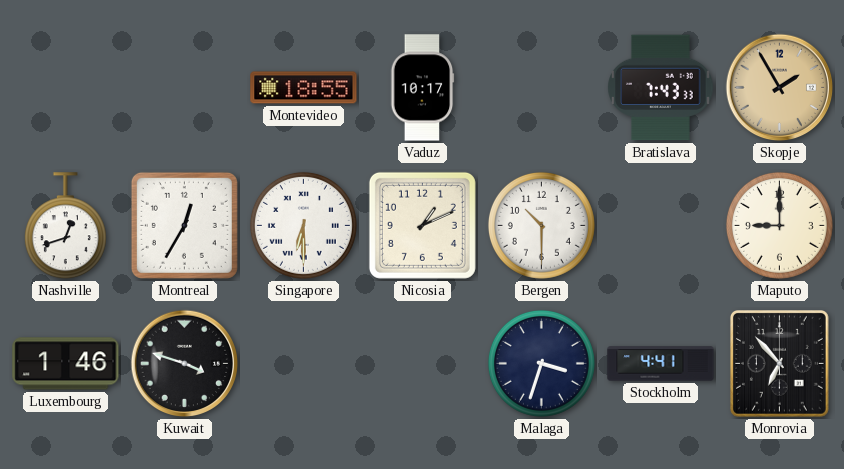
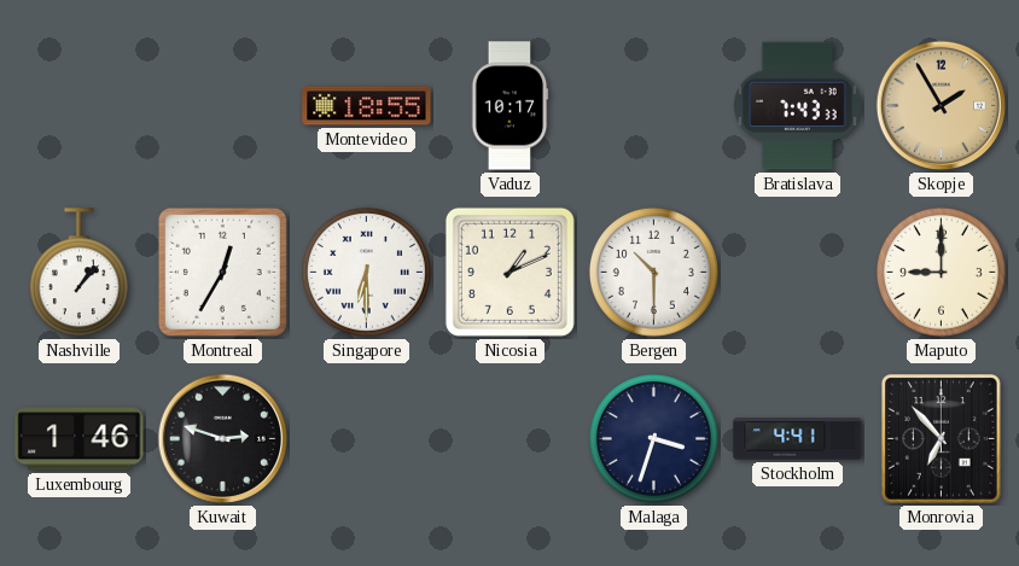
Nashville: 12:42 -> 1:07 (78, 273)
Kuwait: 3:48 -> 2:48 (223, 439)
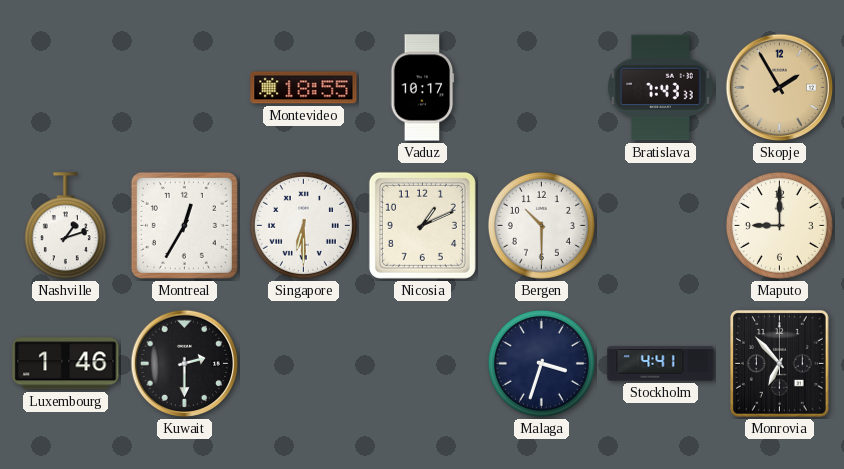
Nashville: 1:07 -> 1:12 (65, 226)
Kuwait: 2:48 -> 2:30 (185, 364)
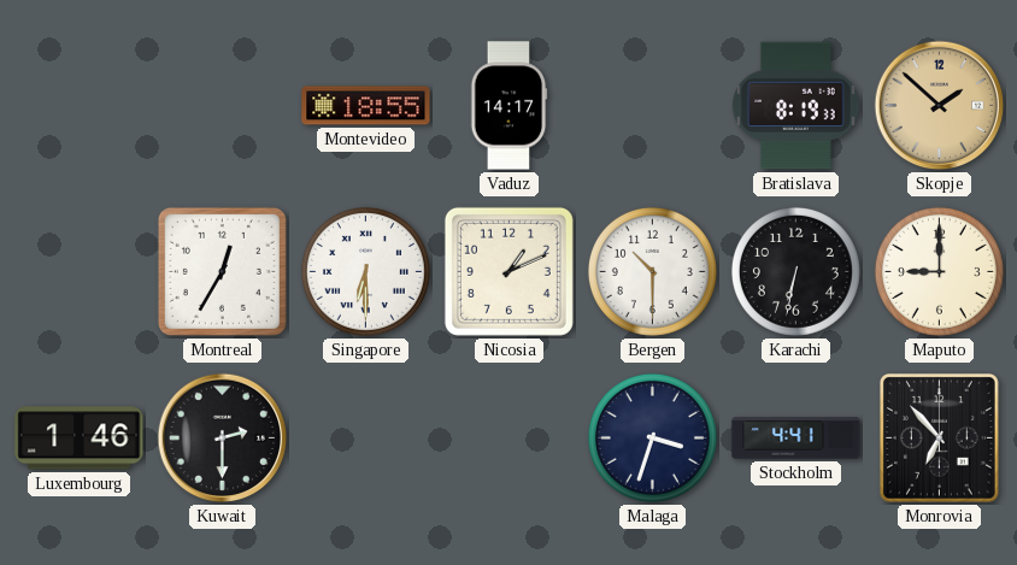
Vaduz: 10:17 -> 14:17 (508, 106)
Bratislava: 7:43 -> 8:19 (796, 106)
Skopje: 1:55 -> 1:52 (940, 106)
Nashville: 1:12 -> none (65, 226)
Karachi: none -> 6:32 (795, 271)
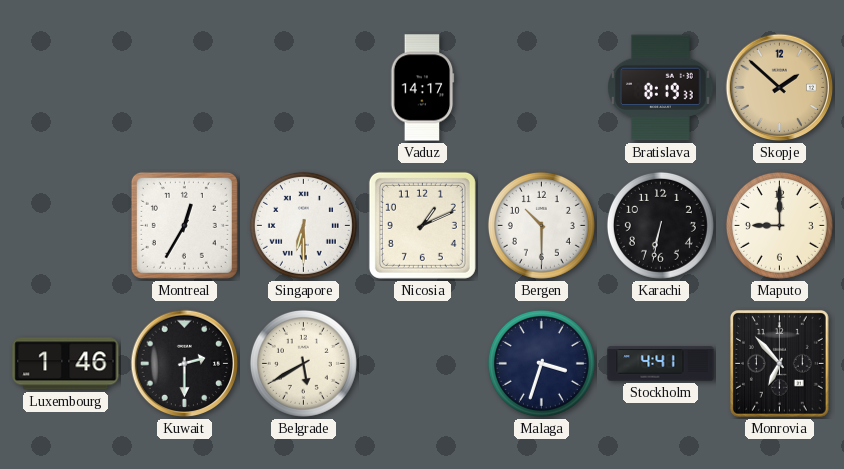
Montevideo: 18:55 -> none (366, 106)
Belgrade: none -> 5:40 (303, 363)
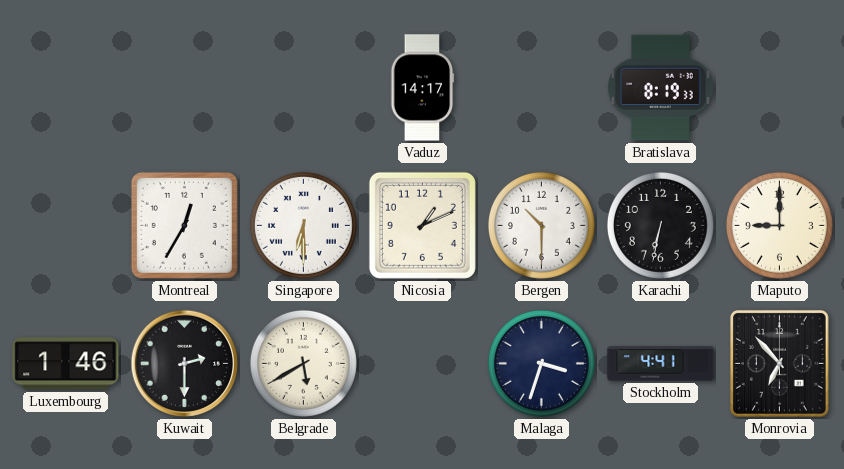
Skopje: 1:52 -> none (780, 88)
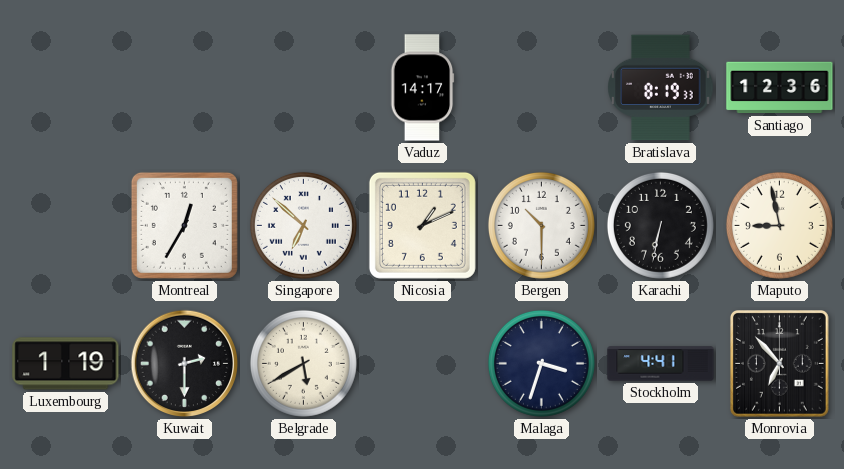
Santiago: none -> 12:36 (780, 88)
Singapore: 6:30 -> 6:52 (303, 225)
Maputo: 9:00 -> 8:58 (779, 225)
Luxembourg: 1:46 -> 1:19 (66, 364)
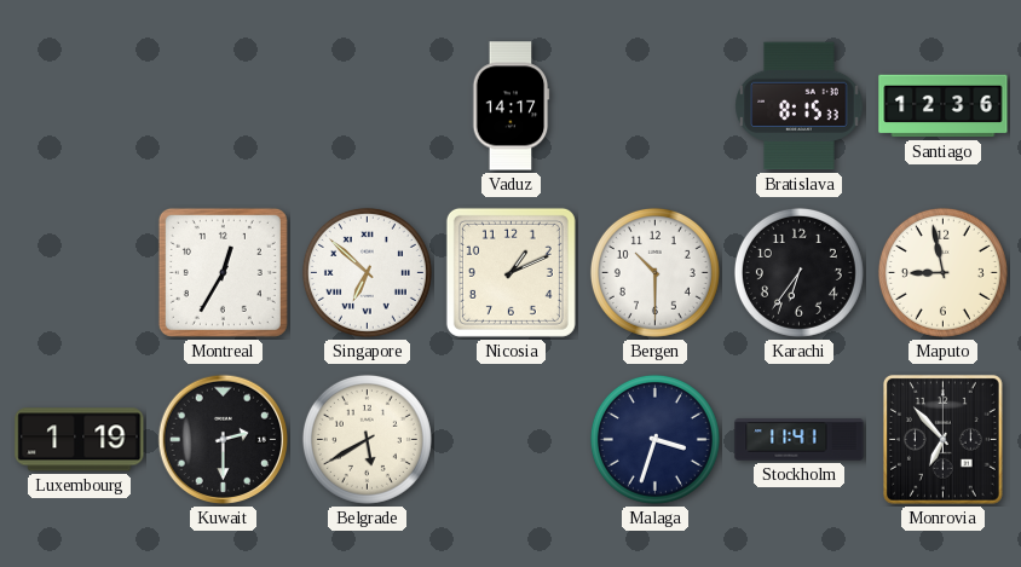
Bratislava: 8:19 -> 8:15 (800, 106)
Karachi: 6:32 -> 6:36 (798, 272)
Stockholm: 4:41 -> 11:41 (800, 440)
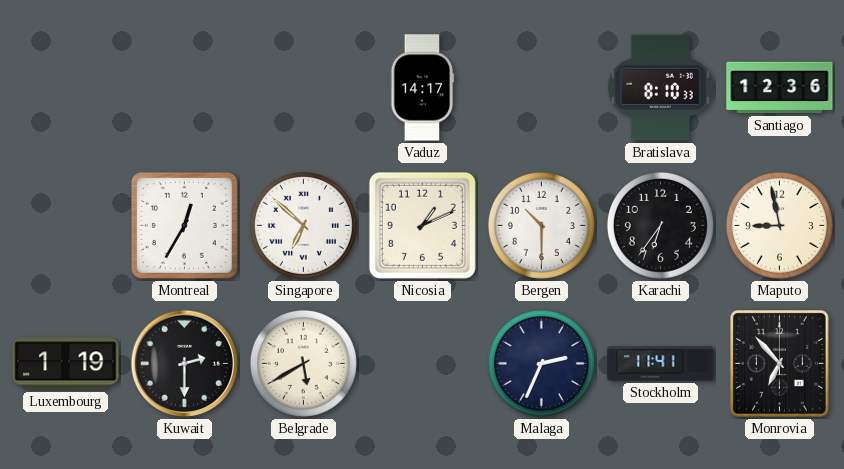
Bratislava: 8:15 -> 8:10 (661, 88)
Malaga: 3:33 -> 2:34 (541, 363)
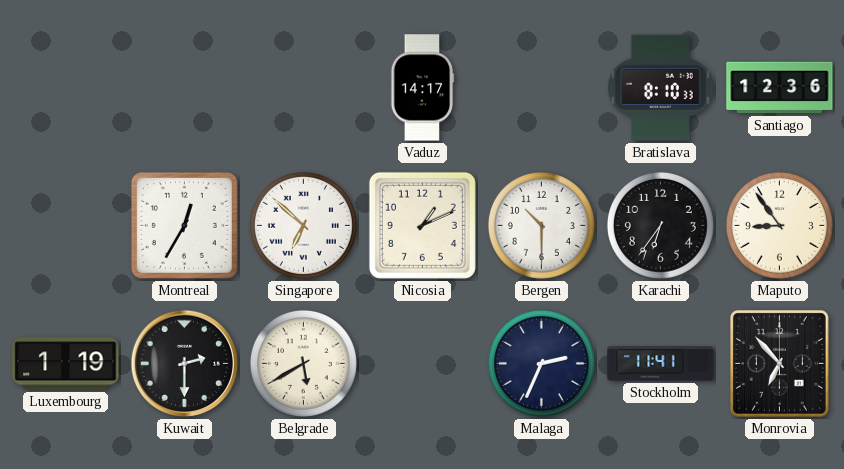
Maputo: 8:58 -> 8:54 (779, 225)
